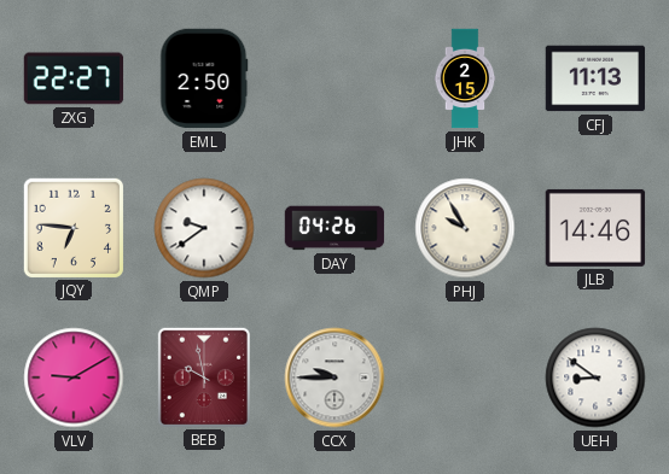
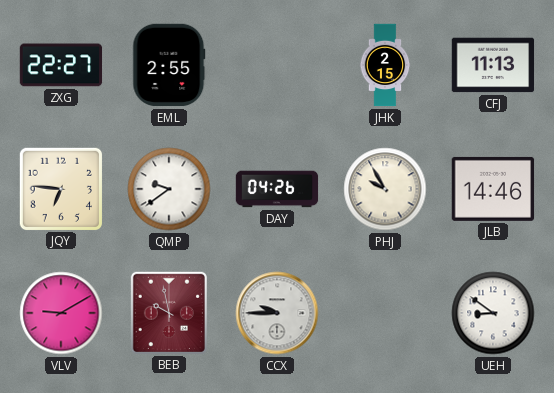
EML: 2:50 -> 2:55 (169, 65)
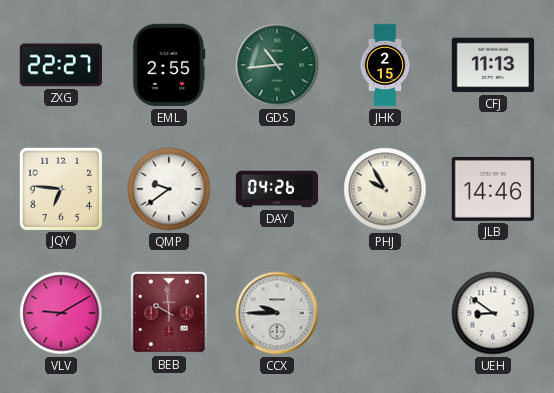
GDS: none -> 10:44 (277, 65)
BEB: 9:58 -> 9:59 (168, 312)
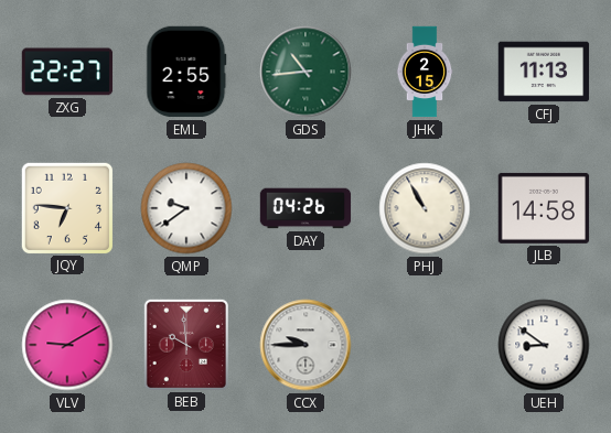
PHJ: 9:55 -> 10:55 (425, 208)
JLB: 14:46 -> 14:58 (544, 208)
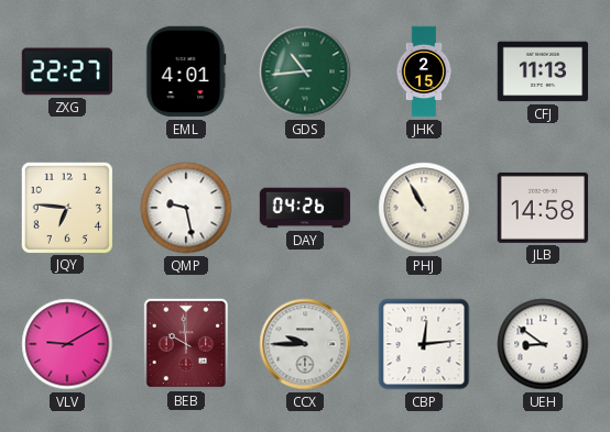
EML: 2:55 -> 4:01 (186, 71)
QMP: 9:39 -> 9:28 (186, 208)
CBP: none -> 12:14 (424, 344)
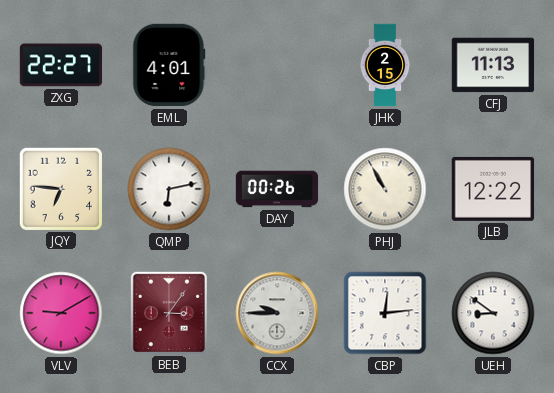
GDS: 10:44 -> none (305, 71)
QMP: 9:28 -> 6:13 (169, 189)
DAY: 04:26 -> 00:26 (277, 189)
JLB: 14:58 -> 12:22 (493, 189)
BEB: 9:59 -> 3:06 (168, 312)
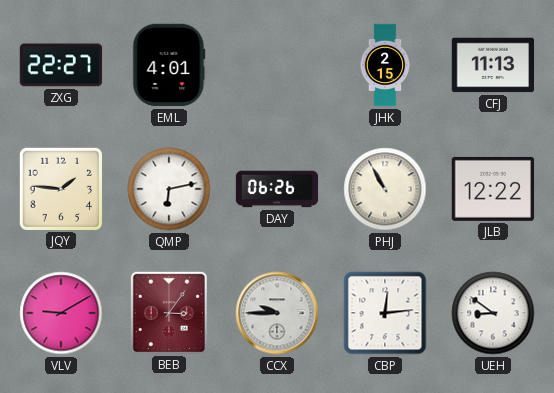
JQY: 6:46 -> 1:46 (60, 188)
DAY: 00:26 -> 06:26 (277, 189)
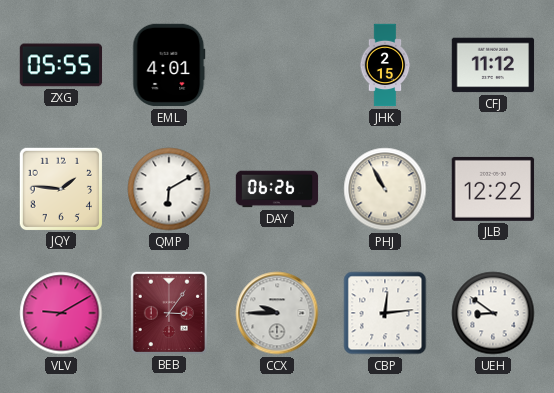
ZXG: 22:27 -> 05:55 (61, 65)
CFJ: 11:13 -> 11:12 (493, 65)
QMP: 6:13 -> 6:10 (169, 189)
